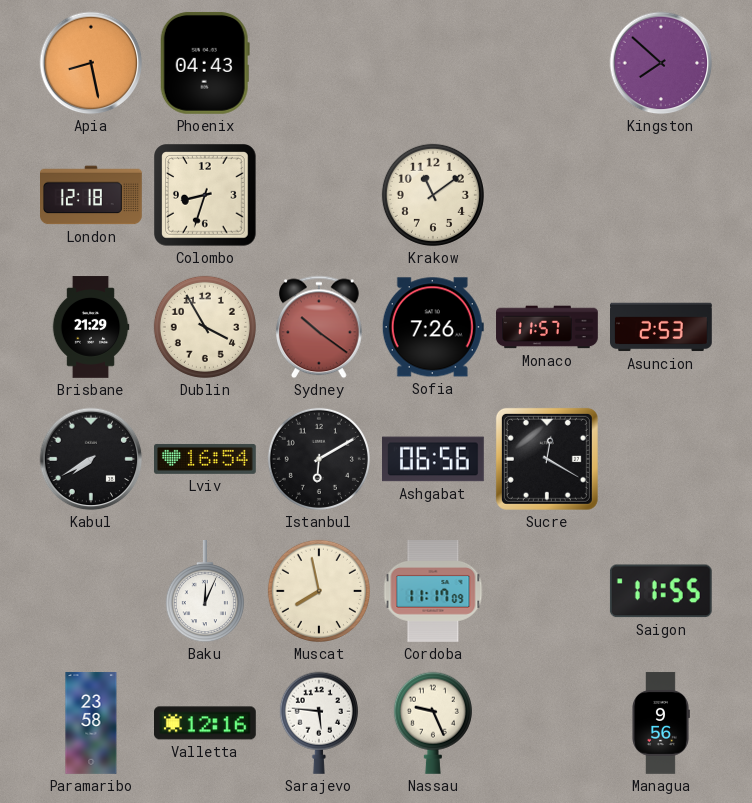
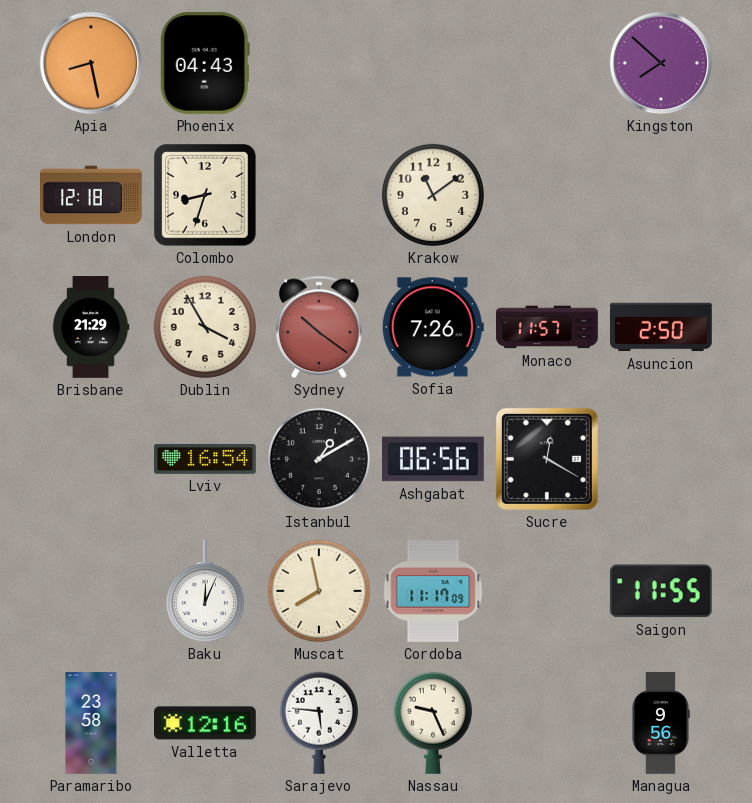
Asuncion: 2:53 -> 2:50 (662, 327)
Kabul: 7:40 -> none (91, 459)
Istanbul: 6:10 -> 1:10 (319, 459)
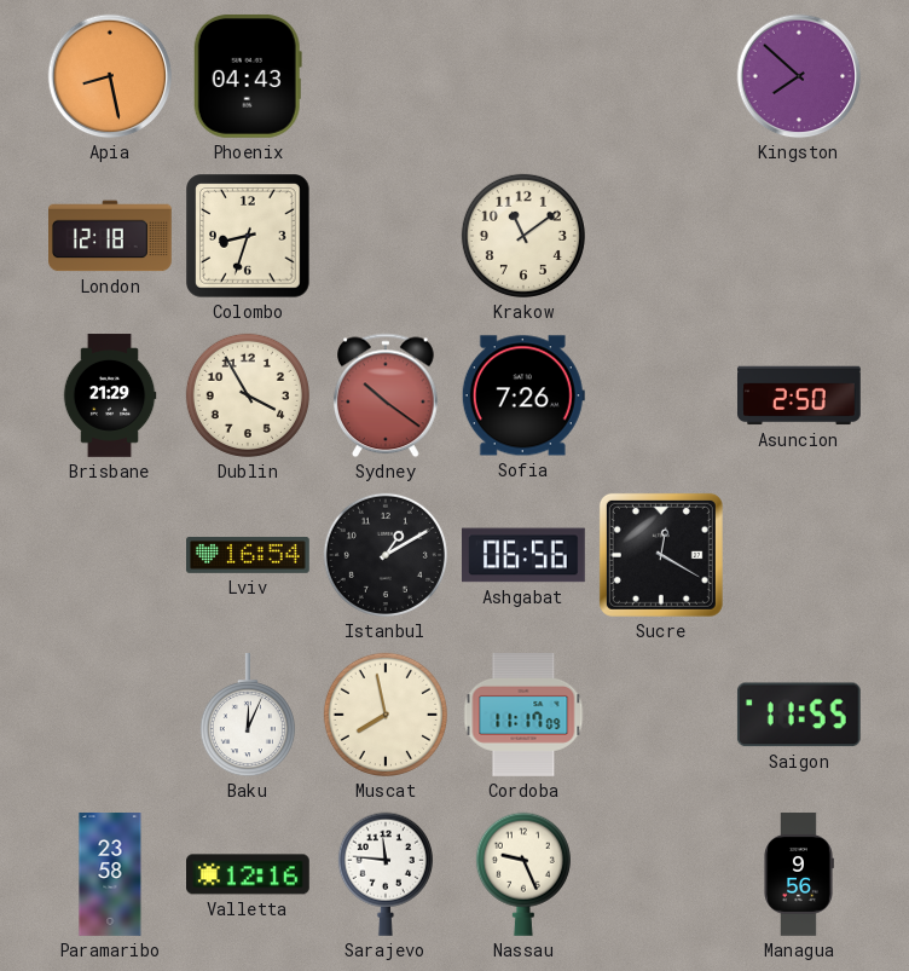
Monaco: 11:57 -> none (547, 327)
Sarajevo: 5:46 -> 11:46 (386, 874)
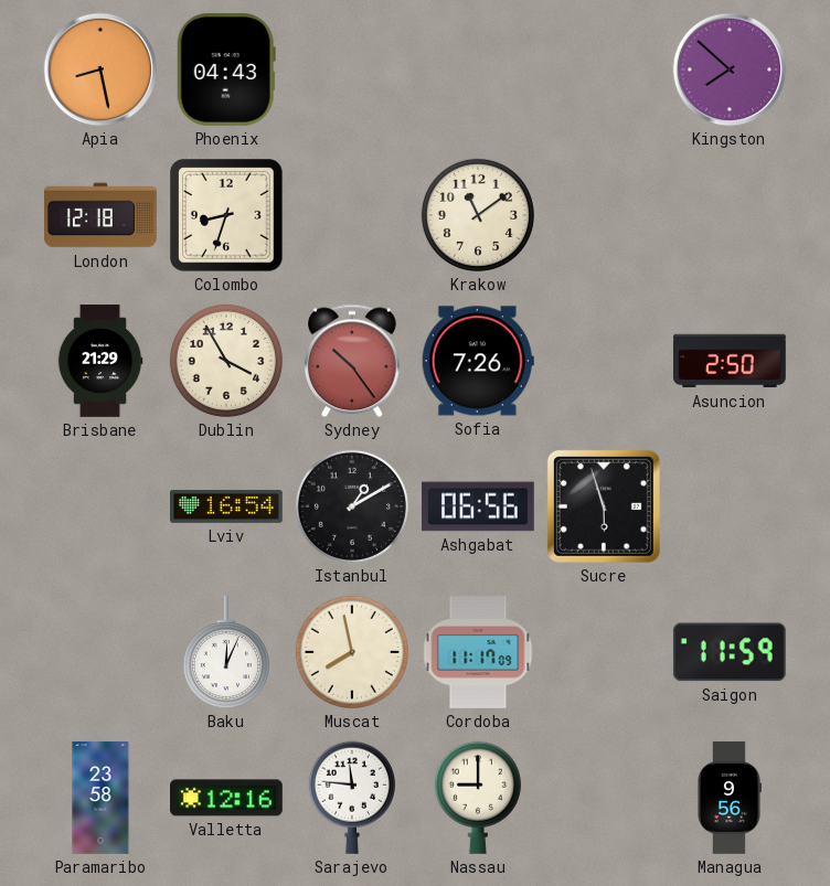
Sydney: 10:21 -> 10:24 (353, 361)
Sucre: 12:20 -> 5:57 (604, 506)
Saigon: 11:55 -> 11:59 (730, 652)
Nassau: 9:26 -> 9:00 (478, 798)
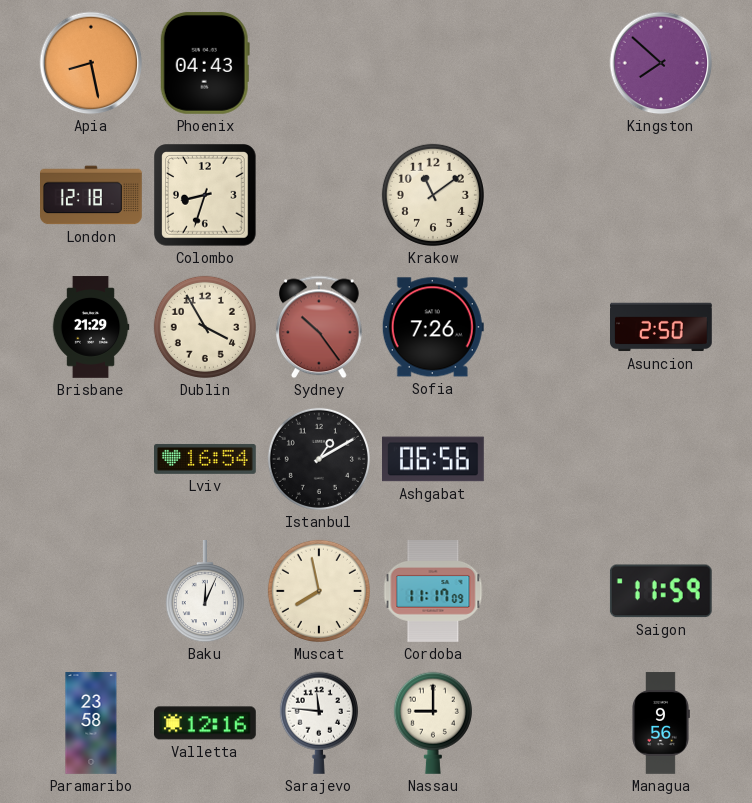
Sucre: 5:57 -> none (604, 506)
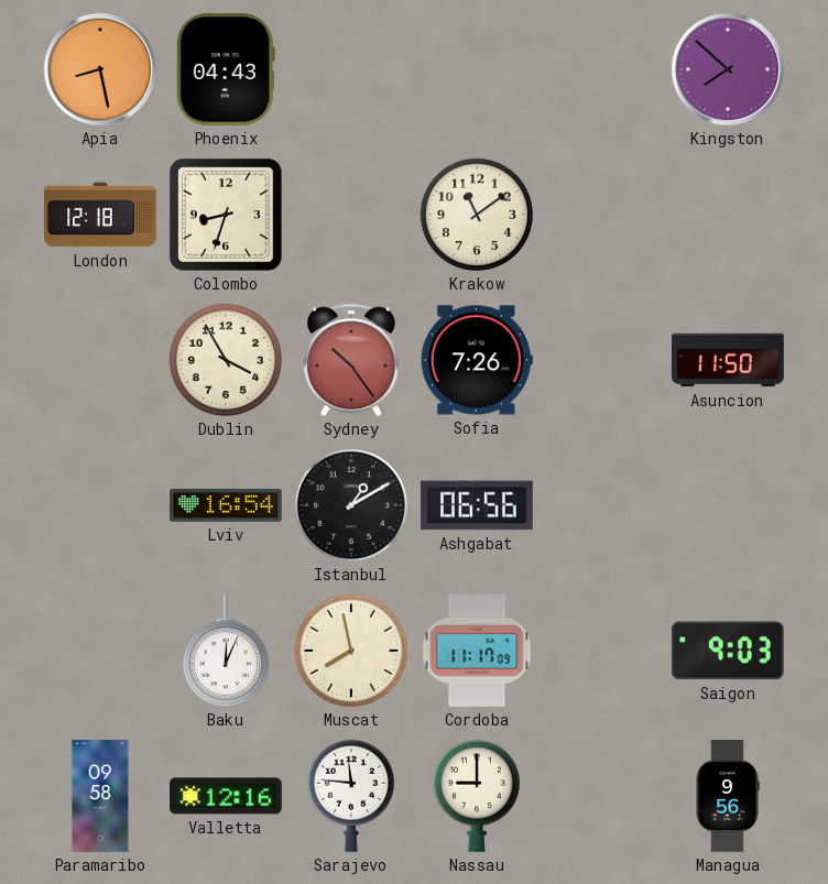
Brisbane: 21:29 -> none (91, 327)
Asuncion: 2:50 -> 11:50 (729, 360)
Saigon: 11:59 -> 9:03 (728, 651)
Paramaribo: 23:58 -> 09:58 (100, 796)
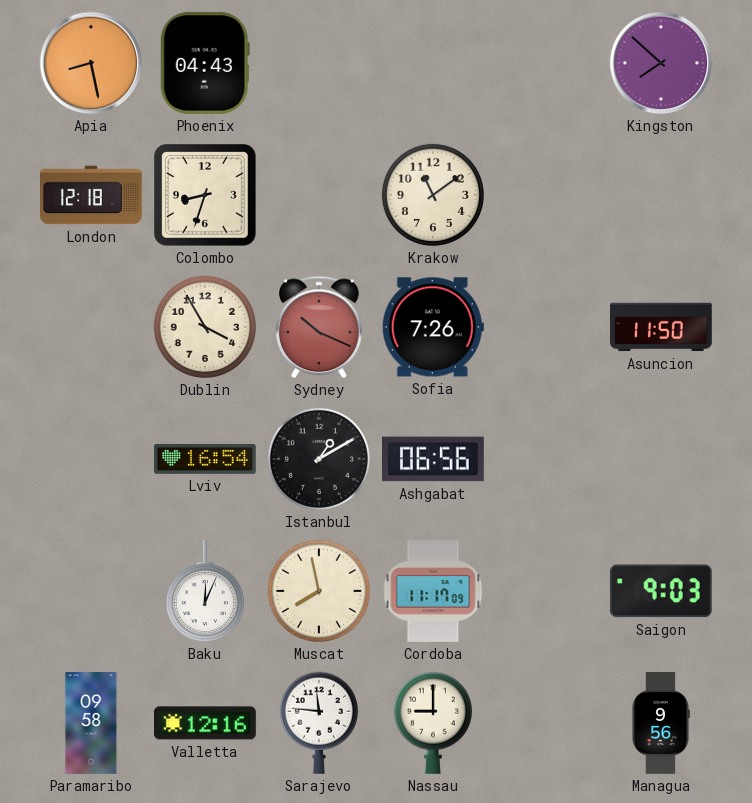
Sydney: 10:24 -> 10:19 (320, 327)
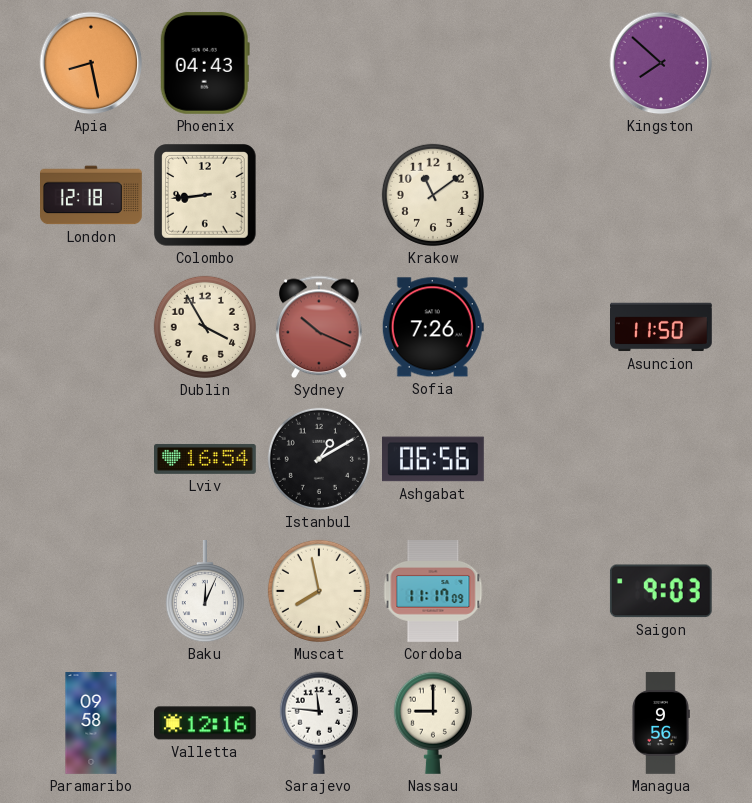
Colombo: 8:33 -> 8:44 (205, 195)
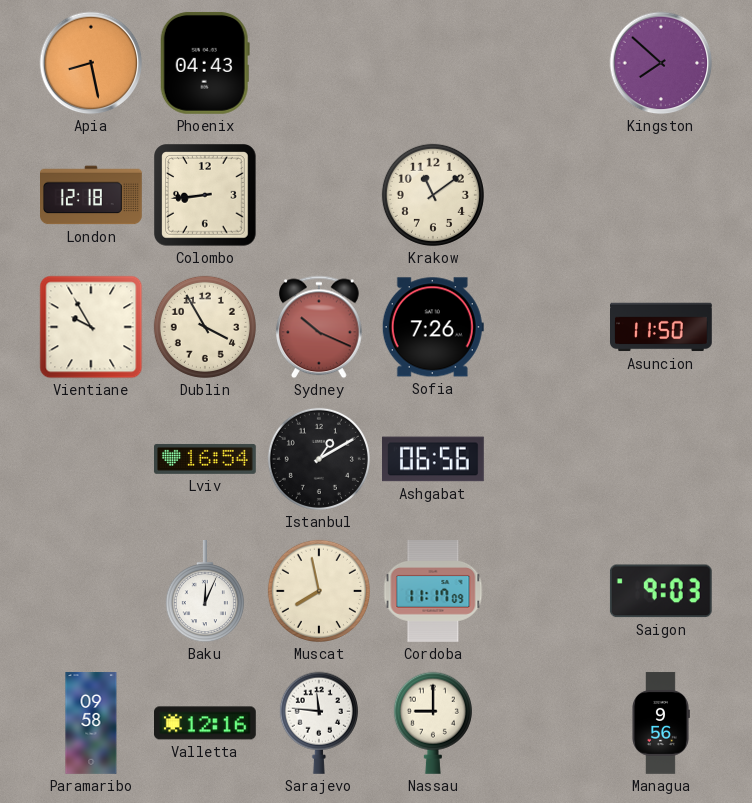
Vientiane: none -> 9:55 (91, 327)
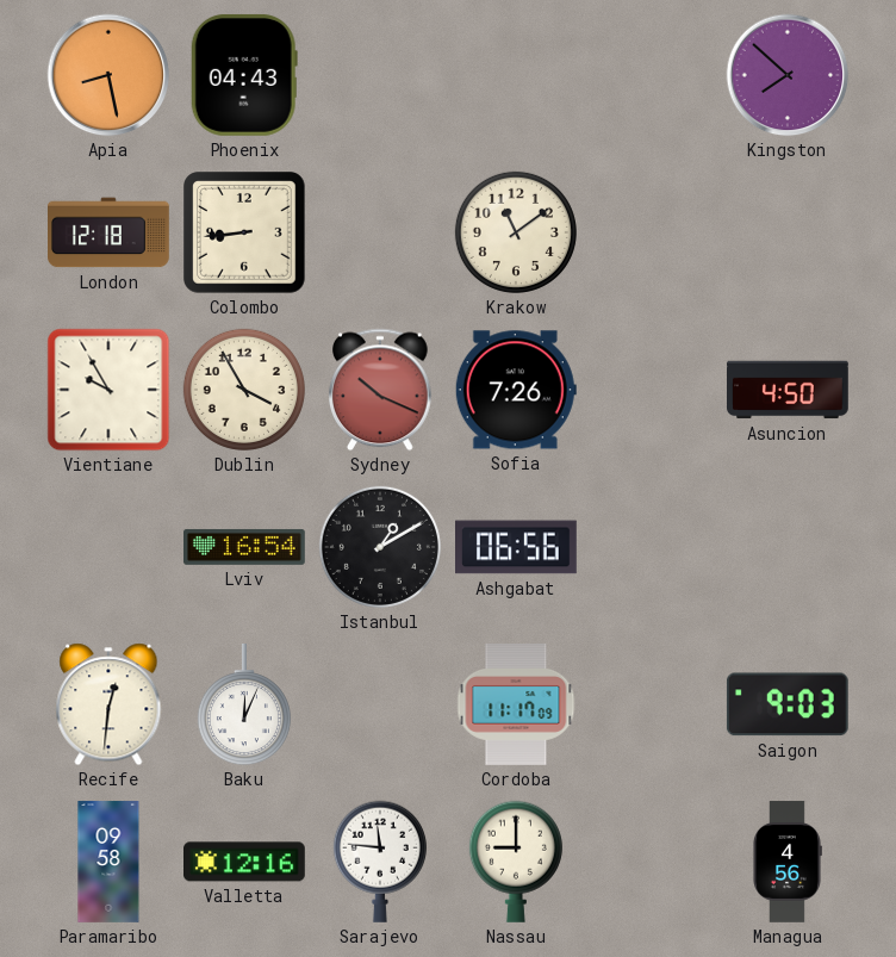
Asuncion: 11:50 -> 4:50 (789, 390)
Recife: none -> 12:31 (108, 704)
Muscat: 7:58 -> none (319, 591)
Managua: 9:56 -> 4:56 (788, 862)
